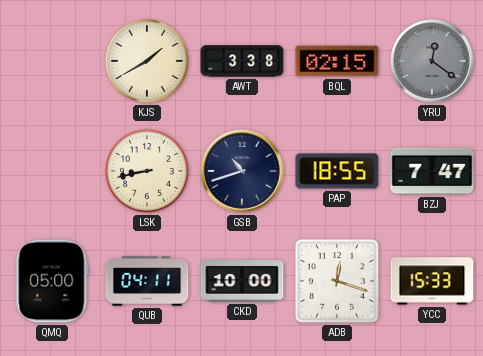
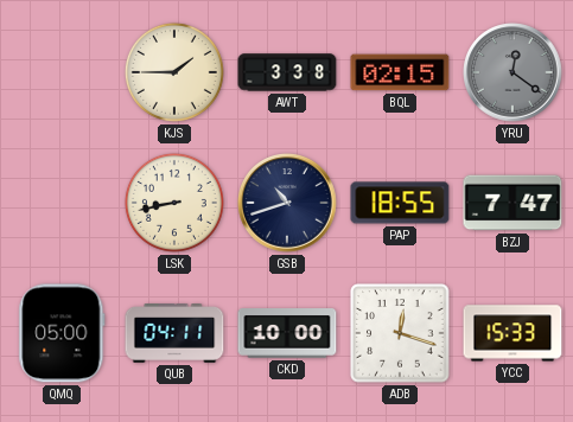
KJS: 1:40 -> 1:45 (174, 72)
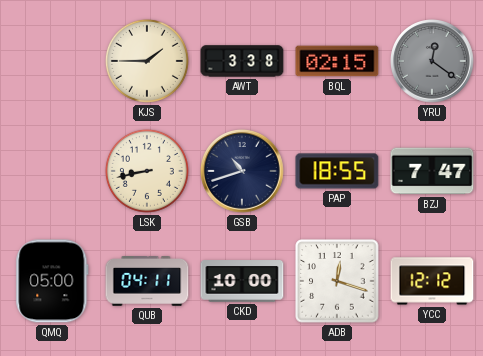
YCC: 15:33 -> 12:12 (432, 281)
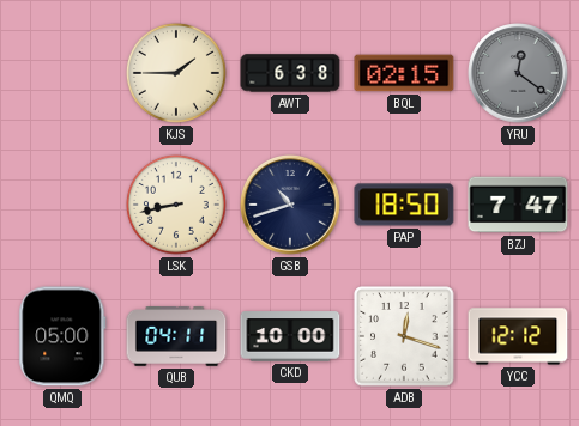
AWT: 3:38 -> 6:38 (290, 73)
PAP: 18:55 -> 18:50 (404, 205)
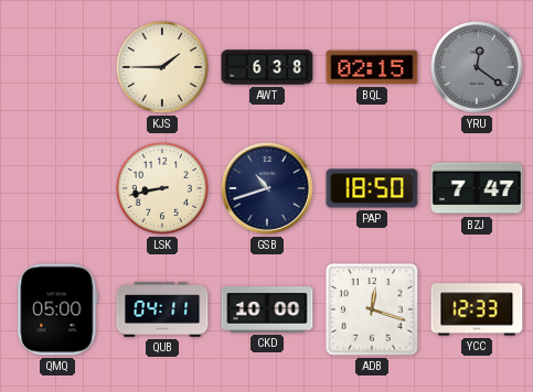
YCC: 12:12 -> 12:33 (477, 309)
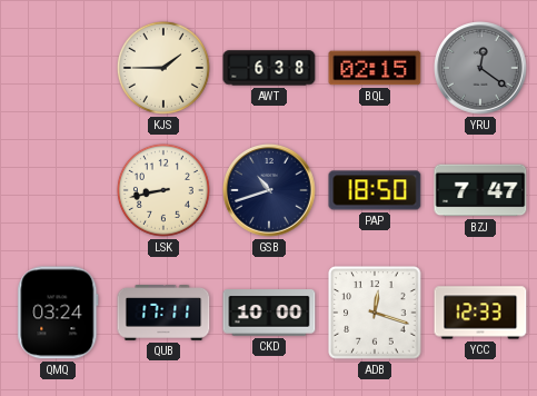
QMQ: 05:00 -> 03:24 (58, 313)
QUB: 04:11 -> 17:11 (163, 314)
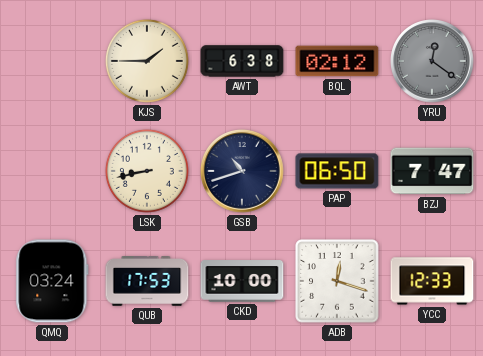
BQL: 02:15 -> 02:12 (337, 61)
PAP: 18:50 -> 06:50 (337, 171)
QUB: 17:11 -> 17:53 (147, 282)
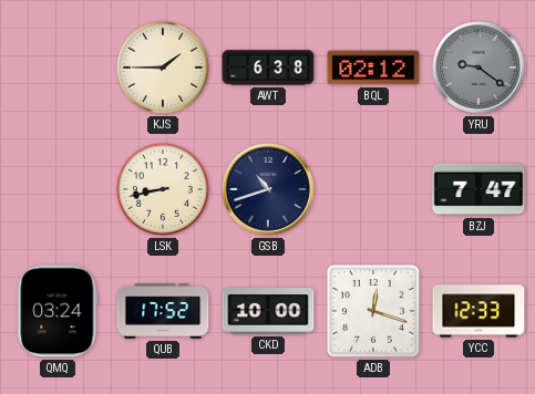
YRU: 12:21 -> 9:21 (480, 69)
PAP: 06:50 -> none (337, 171)
QUB: 17:53 -> 17:52 (163, 312)
